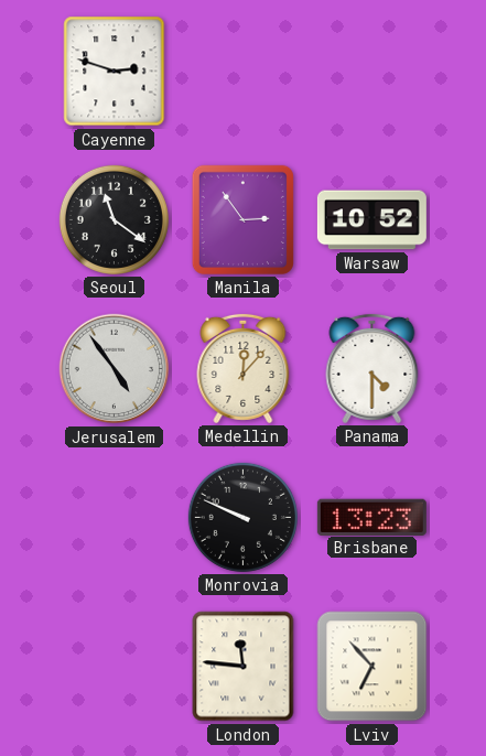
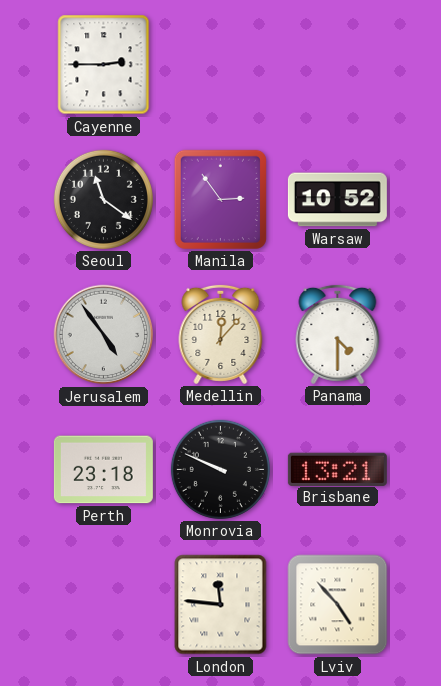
Cayenne: 2:48 -> 2:45 (104, 65)
Perth: none -> 23:18 (103, 470)
Brisbane: 13:23 -> 13:21 (337, 469)
Lviv: 6:53 -> 4:53 (338, 605)
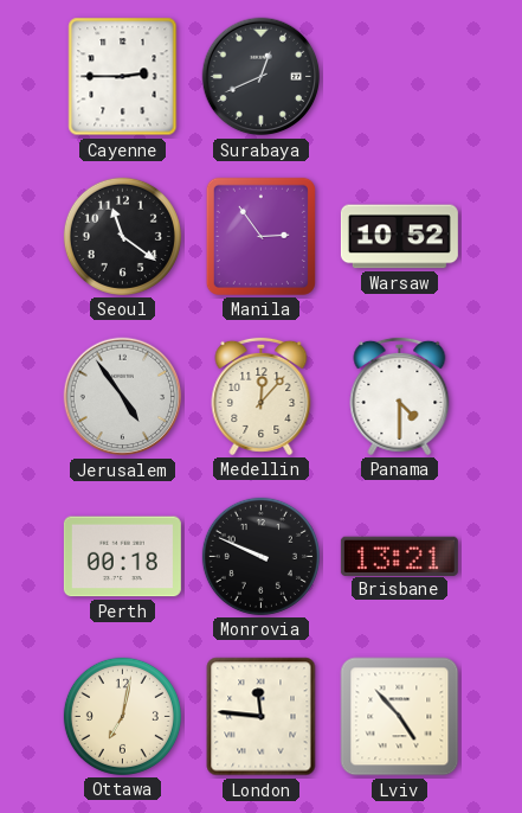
Surabaya: none -> 12:41 (262, 77)
Perth: 23:18 -> 00:18 (122, 557)
Ottawa: none -> 7:02 (122, 716)
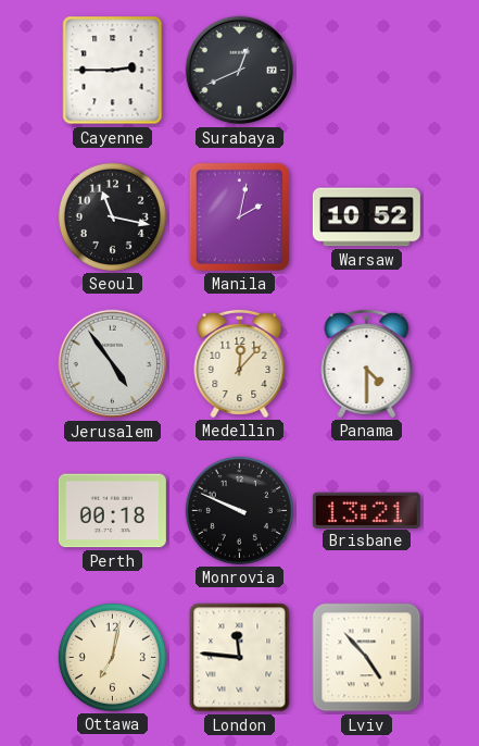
Seoul: 11:21 -> 11:17 (112, 216)
Manila: 2:54 -> 2:02 (239, 216)
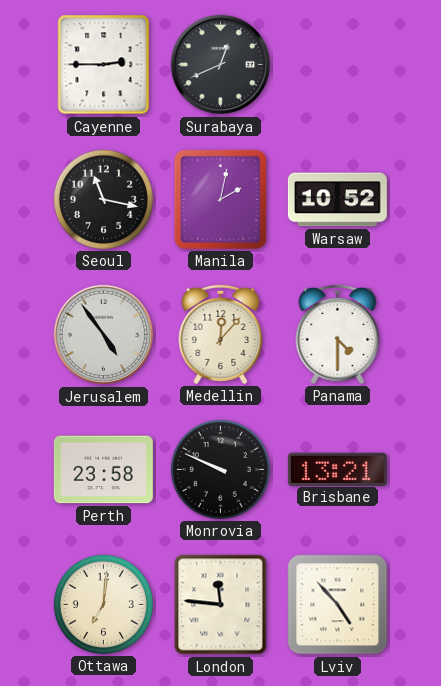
Perth: 00:18 -> 23:58 (103, 470)
Ottawa: 7:02 -> 7:01 (103, 604)
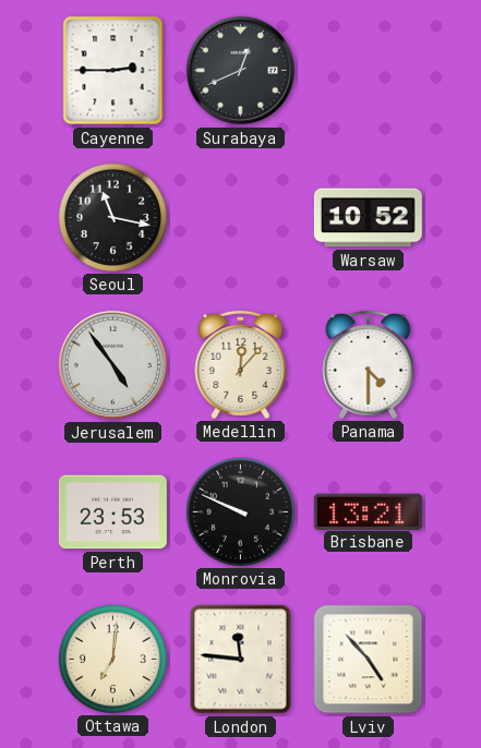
Manila: 2:02 -> none (220, 199)
Perth: 23:58 -> 23:53 (112, 512)
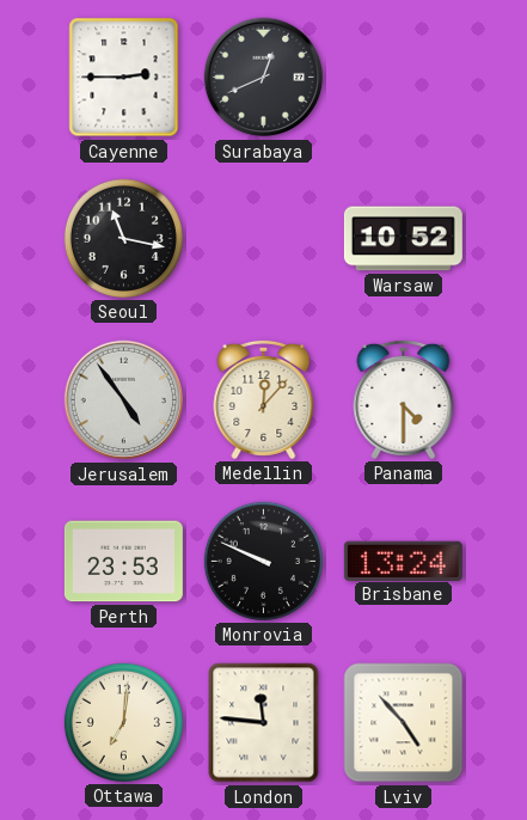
Brisbane: 13:21 -> 13:24 (403, 561)
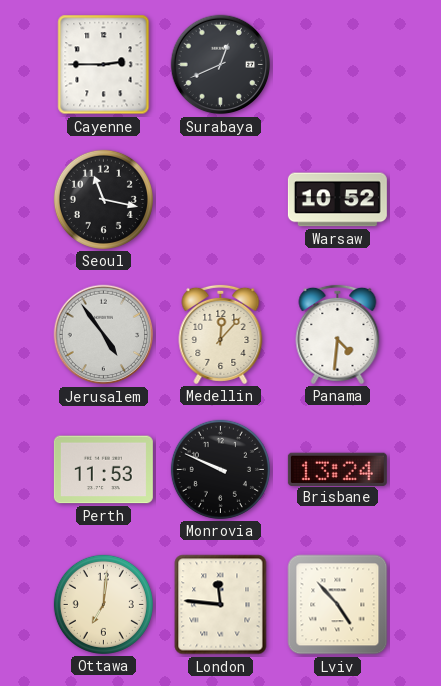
Panama: 4:30 -> 4:31 (338, 334)
Perth: 23:53 -> 11:53 (103, 470)
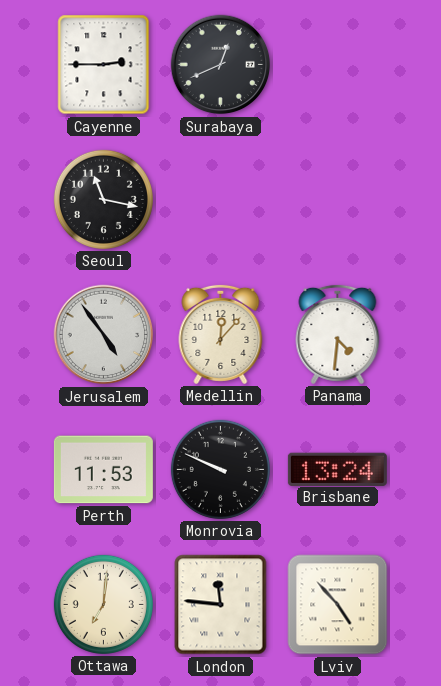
Warsaw: 10:52 -> none (337, 200)
